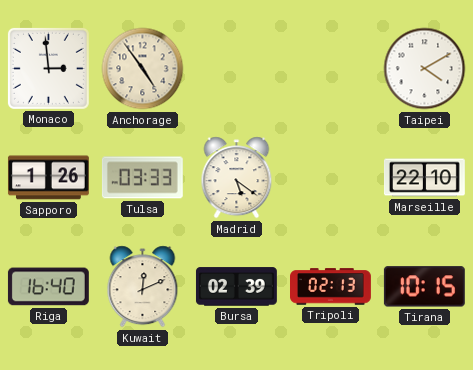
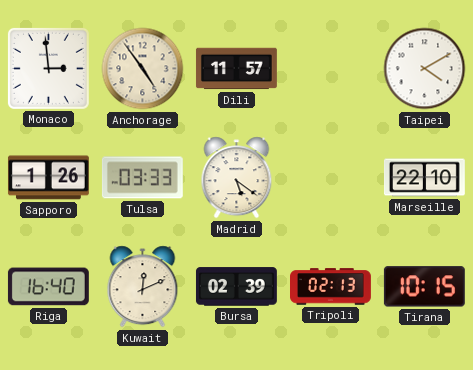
Dili: none -> 11:57 (236, 69)
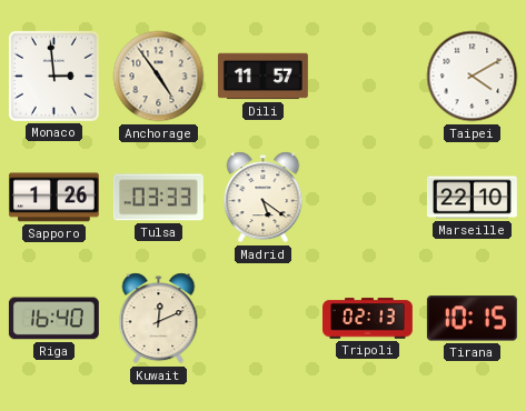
Bursa: 02:39 -> none (236, 287)
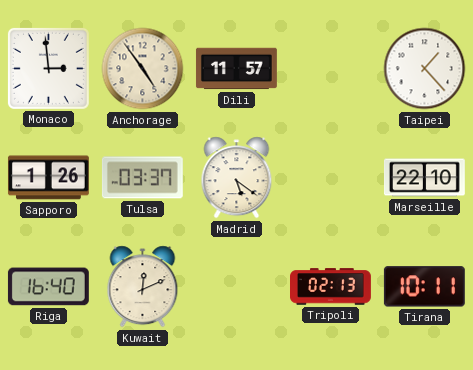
Taipei: 4:10 -> 1:23 (425, 69)
Tulsa: 03:33 -> 03:37 (142, 178)
Tirana: 10:15 -> 10:11 (424, 287)
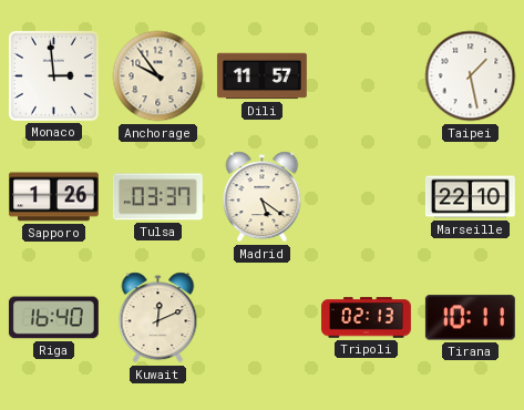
Anchorage: 4:54 -> 9:54 (158, 76)
Taipei: 1:23 -> 1:28 (471, 76)
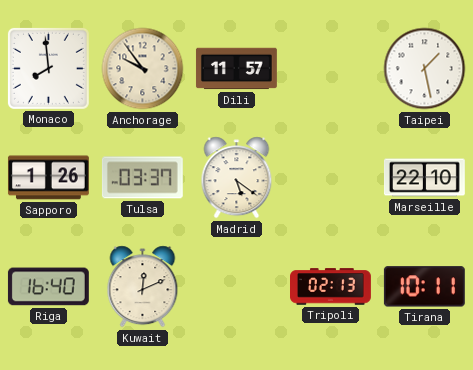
Monaco: 2:59 -> 7:59 (48, 68)
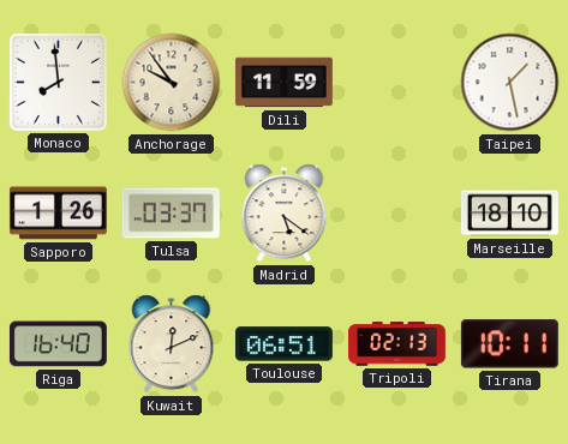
Dili: 11:57 -> 11:59 (283, 83)
Marseille: 22:10 -> 18:10 (510, 214)
Toulouse: none -> 06:51 (283, 344)
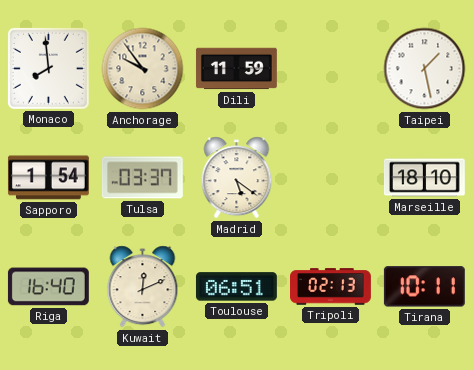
Sapporo: 1:26 -> 1:54 (48, 178)
